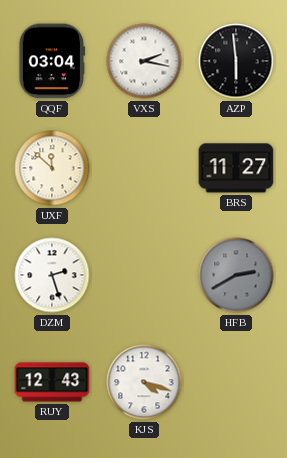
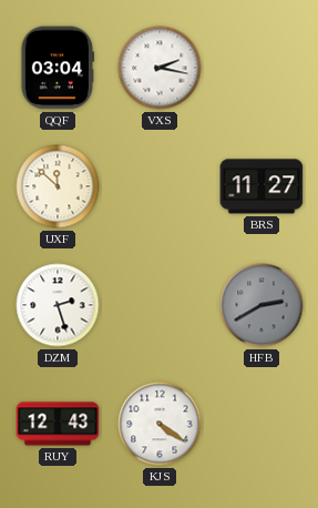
AZP: 5:59 -> none (236, 61)
KJS: 4:18 -> 4:21 (160, 424)
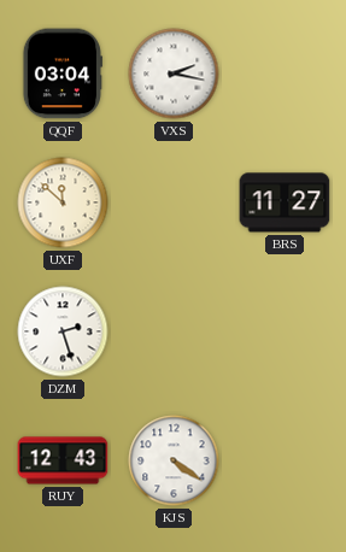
HFB: 2:40 -> none (261, 305)
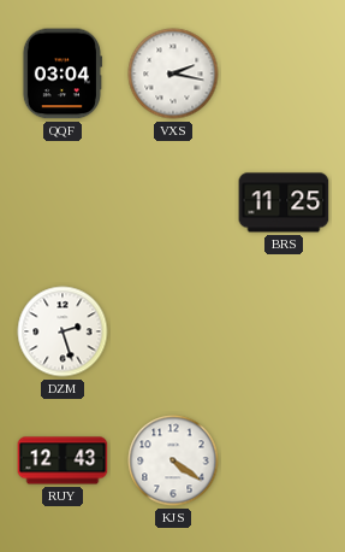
UXF: 11:52 -> none (63, 202)
BRS: 11:27 -> 11:25 (284, 202)
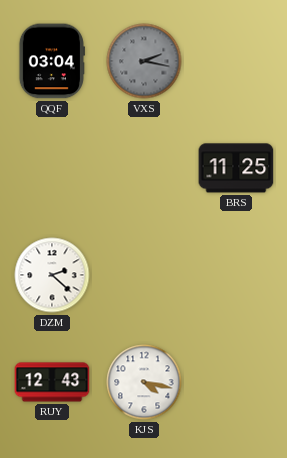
VXS dial: white -> grey (144, 61)
DZM: 2:27 -> 2:22 (52, 275)
KJS: 4:21 -> 4:17 (144, 382)
